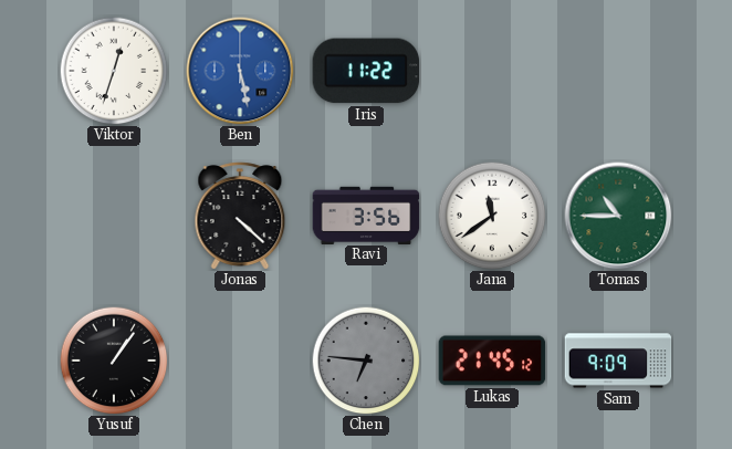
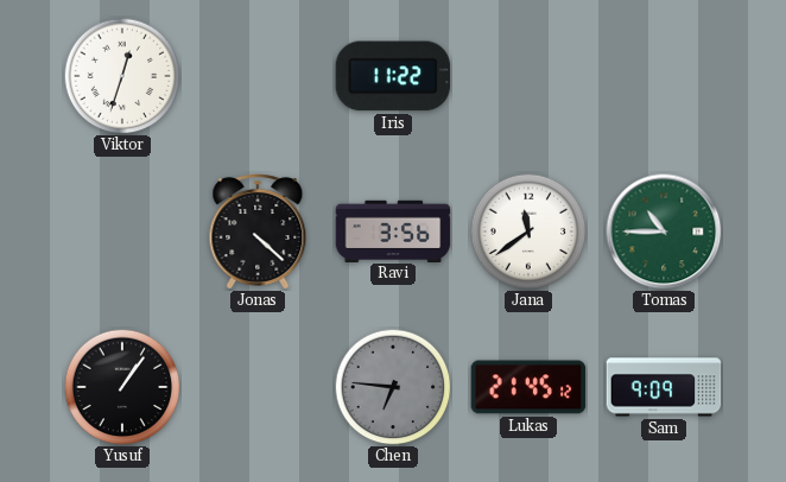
Ben: 5:28 -> none (240, 71)
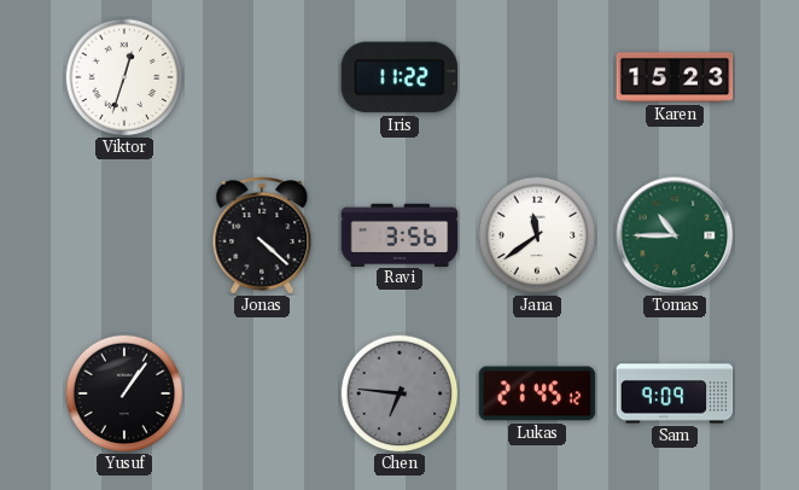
Karen: none -> 15:23 (675, 77)
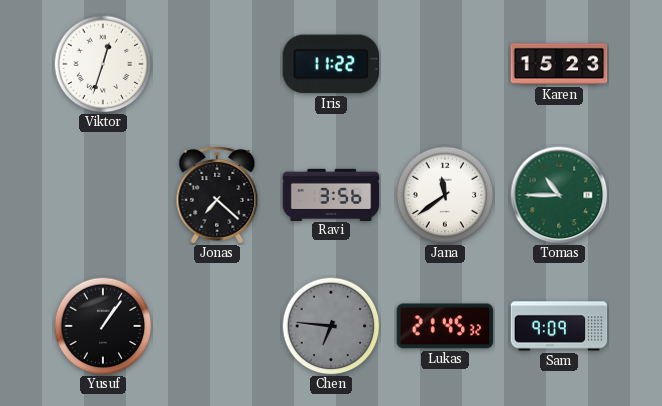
Jonas: 4:22 -> 7:22 (217, 195)
Lukas: 21:45:12 -> 21:45:32 (445, 326)
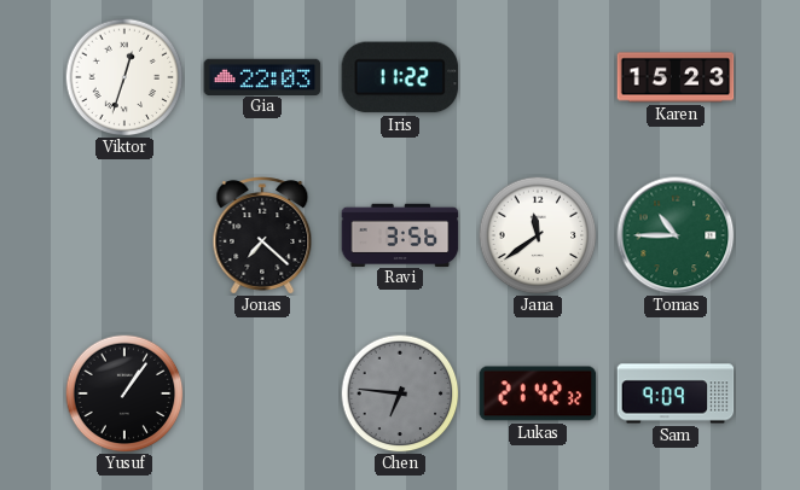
Gia: none -> 22:03 (262, 76)
Lukas: 21:45 -> 21:42 (538, 393)
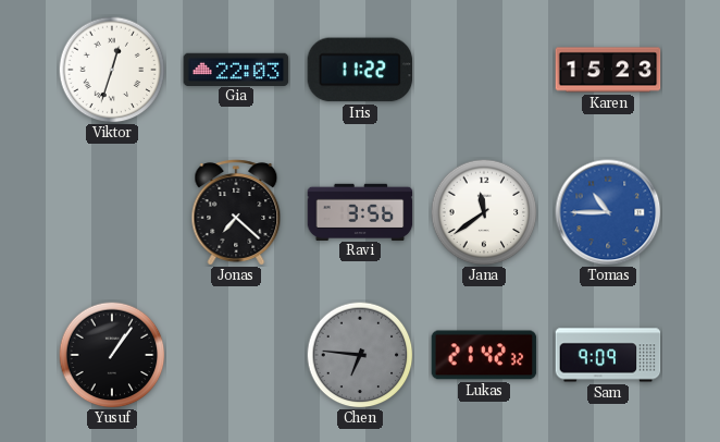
Tomas dial: green -> blue (608, 212)
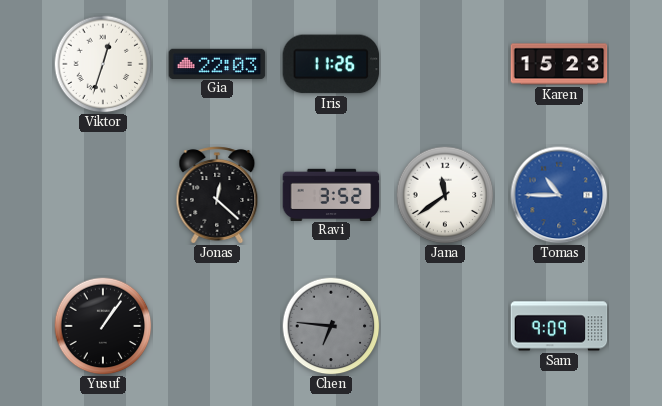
Iris: 11:22 -> 11:26 (331, 64)
Jonas: 7:22 -> 12:22 (217, 195)
Ravi: 3:56 -> 3:52 (331, 194)
Lukas: 21:42 -> none (484, 355)
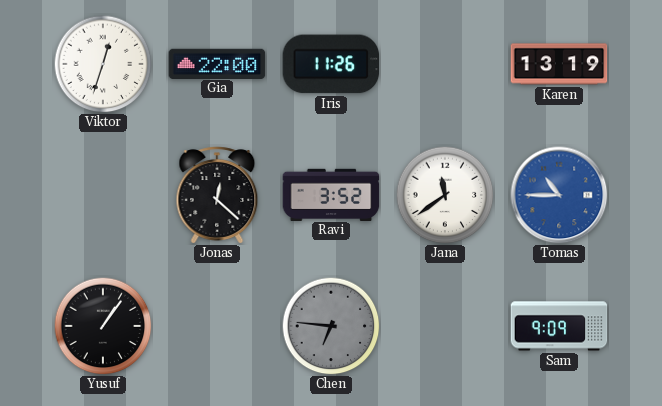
Gia: 22:03 -> 22:00 (217, 63)
Karen: 15:23 -> 13:19 (559, 64)
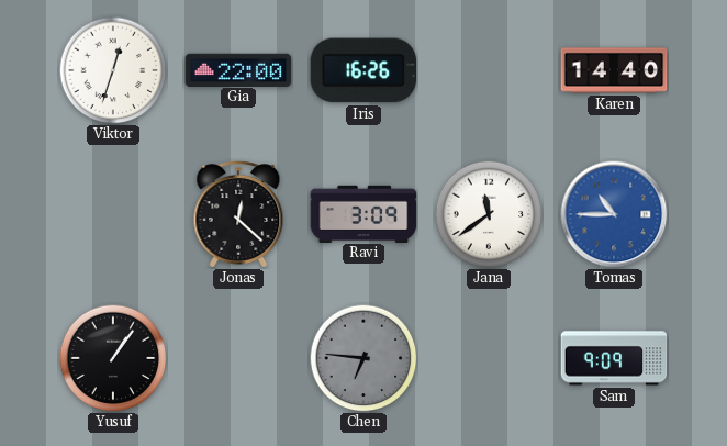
Iris: 11:26 -> 16:26 (363, 70)
Karen: 13:19 -> 14:40 (614, 70)
Ravi: 3:52 -> 3:09 (363, 213)
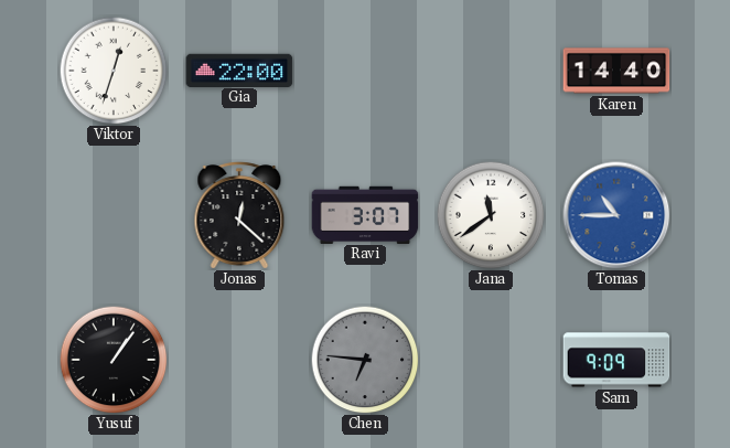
Iris: 16:26 -> none (363, 70)
Ravi: 3:09 -> 3:07 (365, 214)
